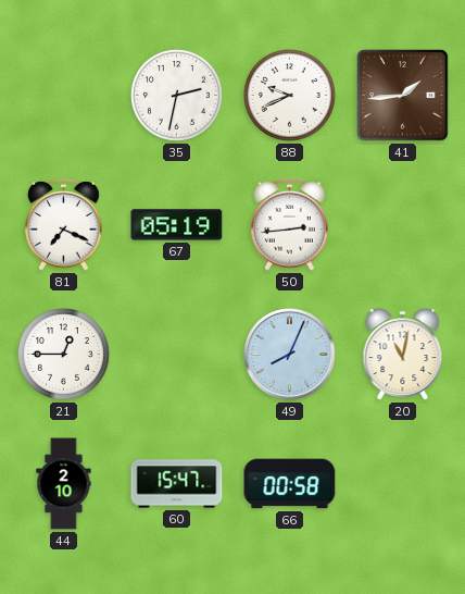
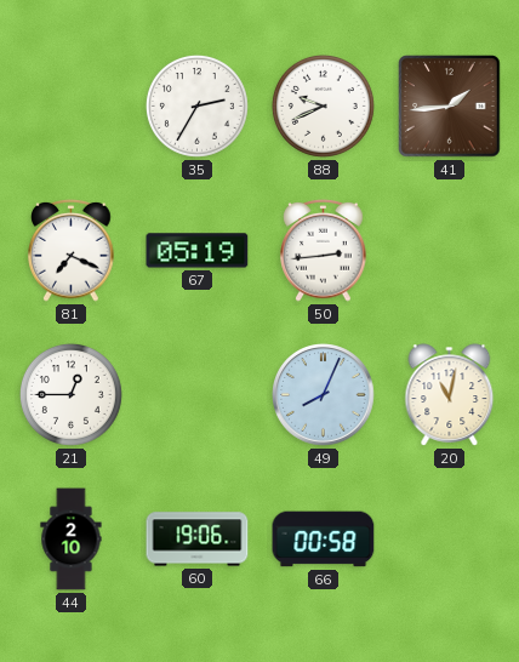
35: 2:32 -> 2:35 (196, 105)
60: 15:47 -> 19:06 (198, 540)
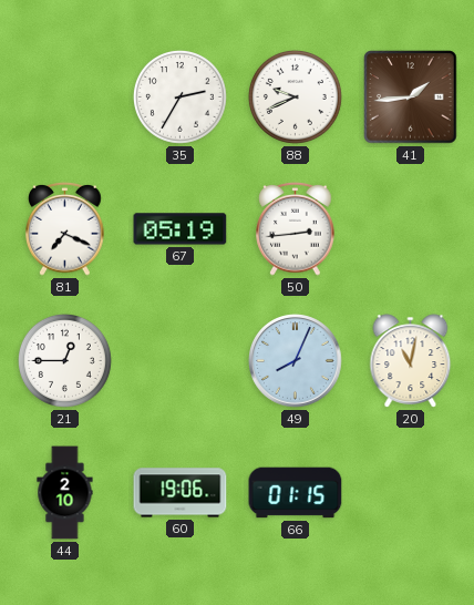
66: 00:58 -> 01:15 (296, 493)
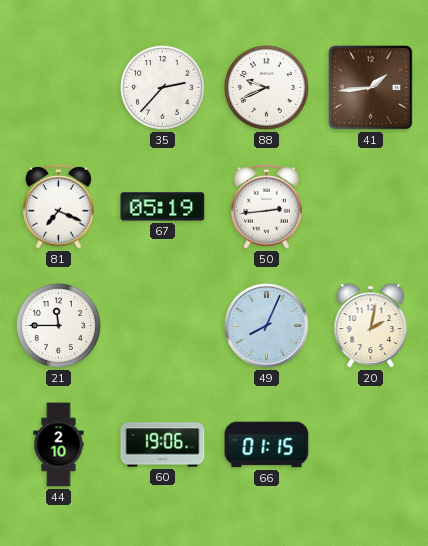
35: 2:35 -> 2:37 (162, 87)
21: 12:45 -> 11:45 (58, 325)
20: 11:02 -> 2:02 (371, 326)
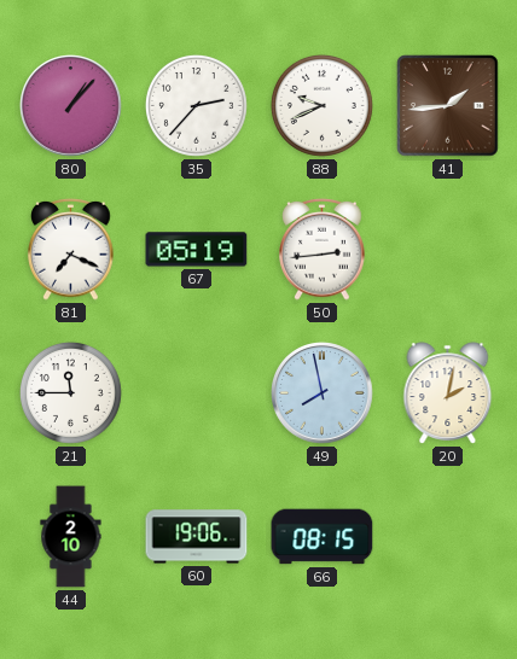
80: none -> 1:07 (71, 106)
49: 8:04 -> 7:58 (323, 393)
66: 01:15 -> 08:15 (323, 537)
